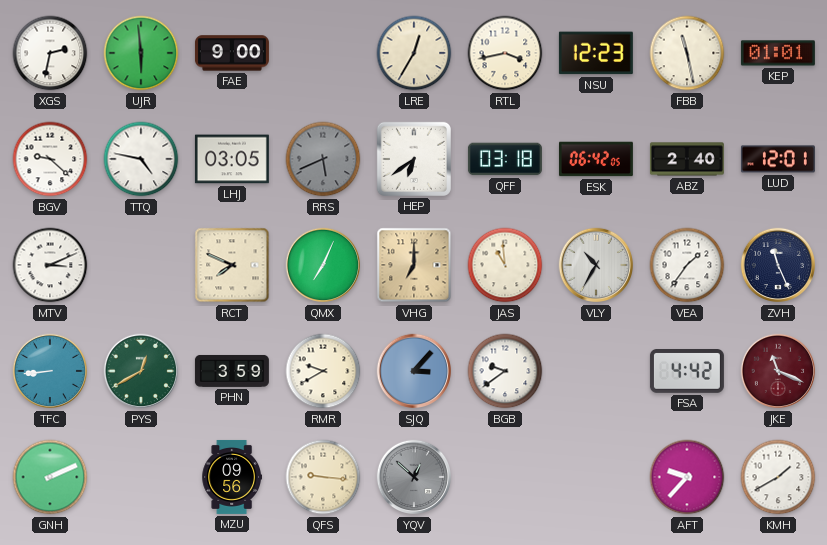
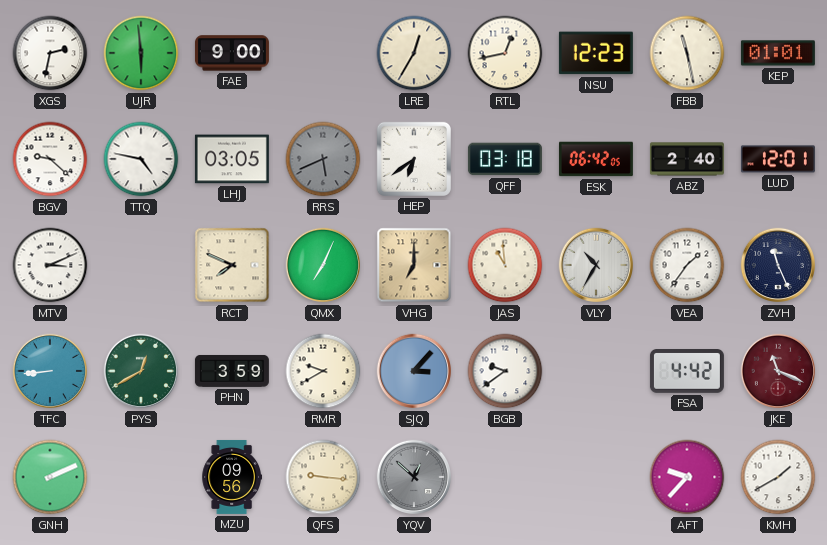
RTL: 3:43 -> 12:43 (505, 53)
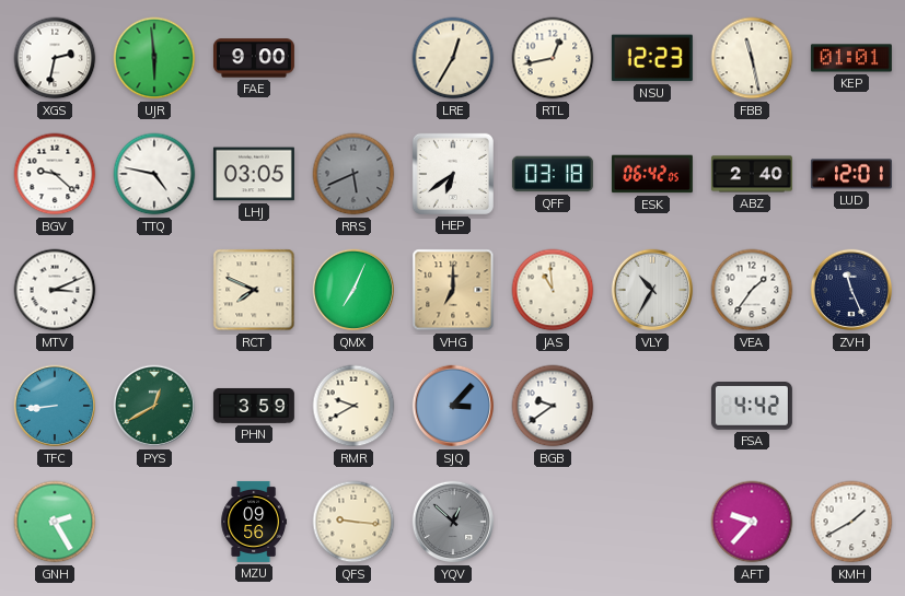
JKE: 11:19 -> none (778, 371)
GNH: 2:11 -> 2:25 (55, 522)
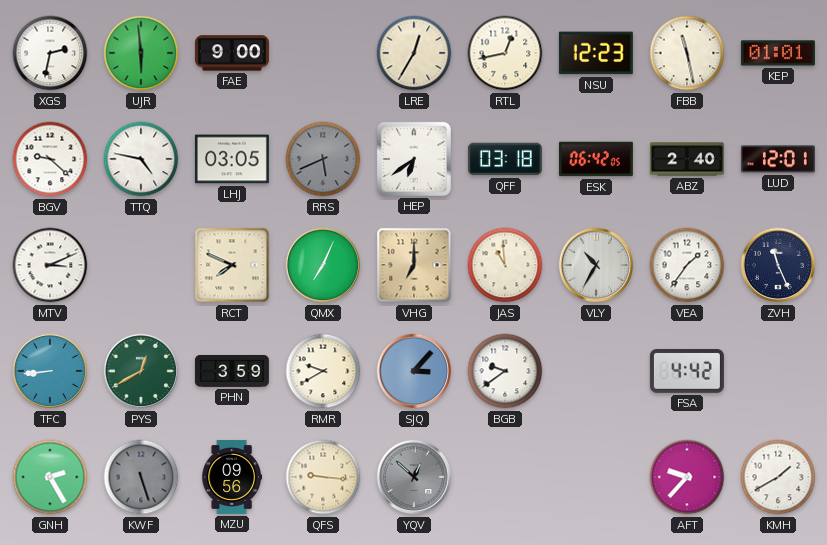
KWF: none -> 5:27 (141, 477)
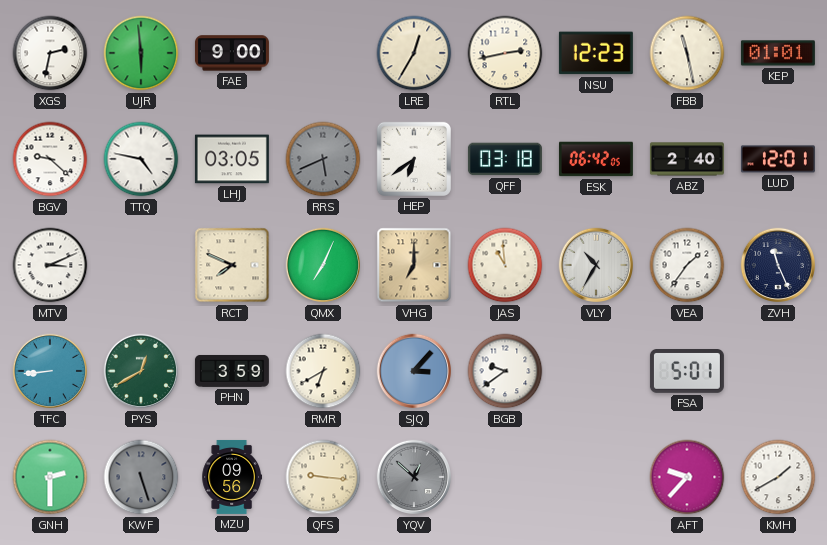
RTL: 12:43 -> 2:43 (505, 53)
RMR: 9:40 -> 6:40 (323, 371)
FSA: 4:42 -> 5:01 (687, 372)
GNH: 2:25 -> 2:30 (50, 477)
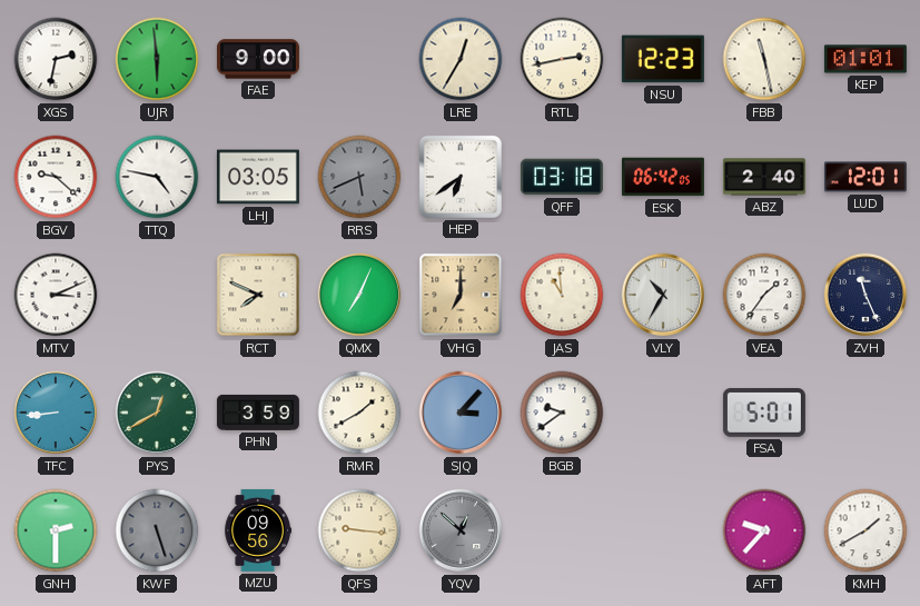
RMR: 6:40 -> 1:40 (359, 413)
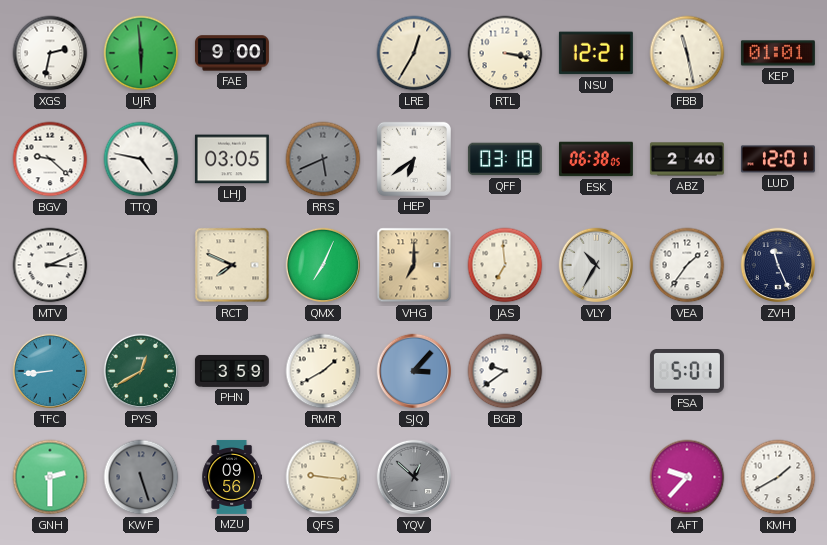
RTL: 2:43 -> 3:17 (505, 53)
NSU: 12:23 -> 12:21 (596, 53)
ESK: 06:42 -> 06:38 (596, 159)
JAS: 10:59 -> 6:59 (505, 265)
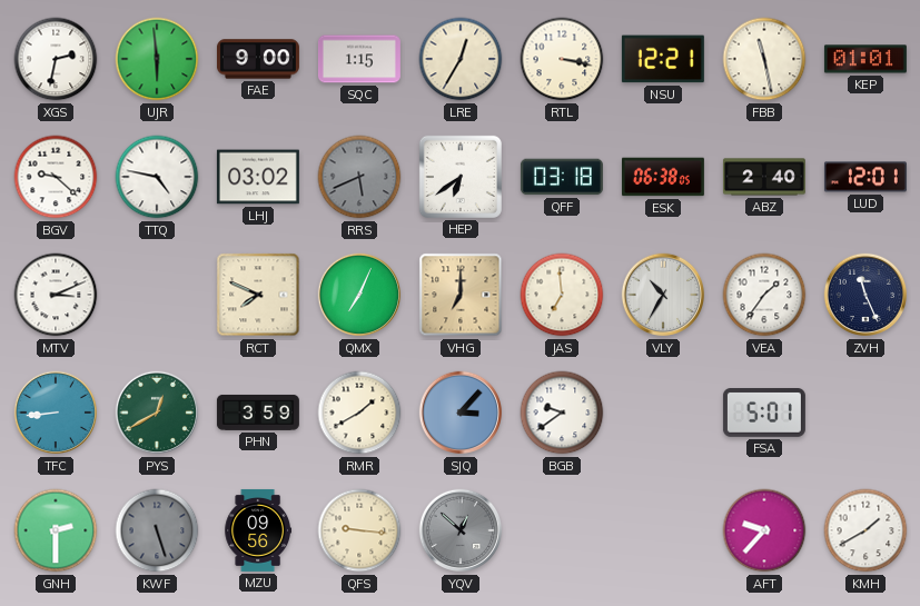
SQC: none -> 1:15 (359, 59)
LHJ: 03:05 -> 03:02 (258, 177)
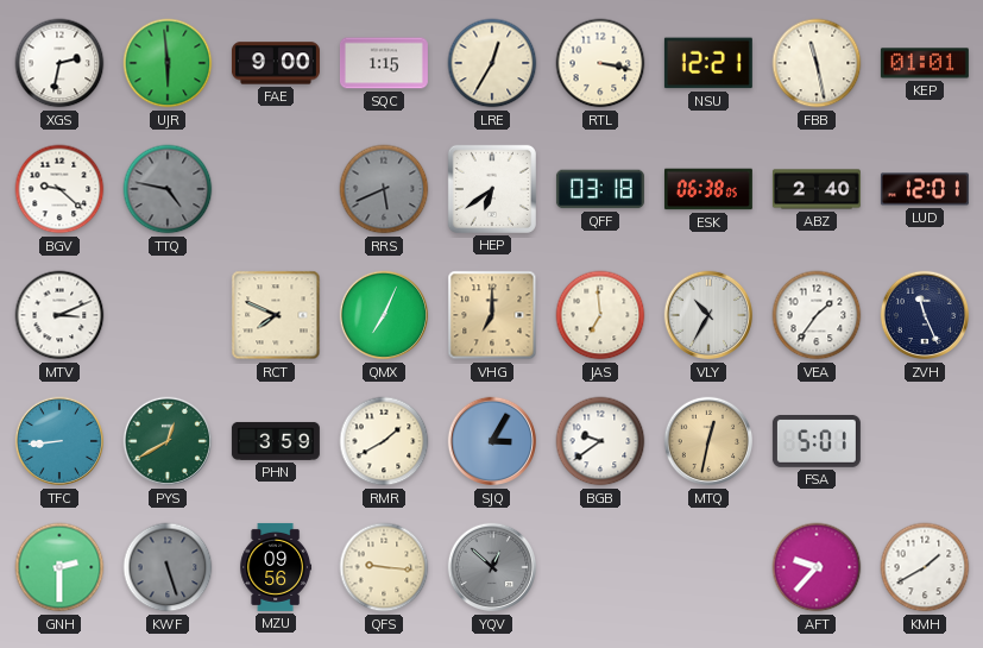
TTQ dial: white -> grey (168, 189)
LHJ: 03:02 -> none (258, 177)
SJQ: 3:07 -> 3:05 (492, 441)
MTQ: none -> 12:32 (708, 441)
